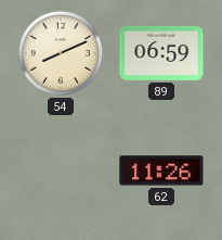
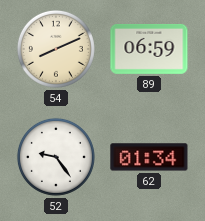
52: none -> 9:24 (56, 157)
62: 11:26 -> 01:34 (149, 157)
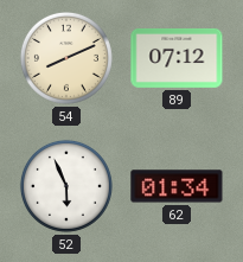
89: 06:59 -> 07:12 (177, 58)
52: 9:24 -> 5:56 (66, 186)
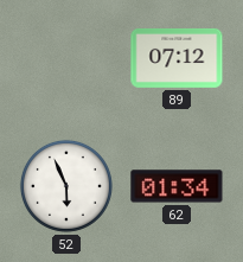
54: 8:11 -> none (66, 58)
